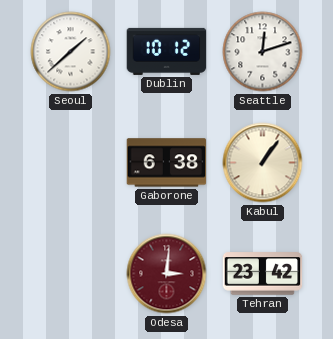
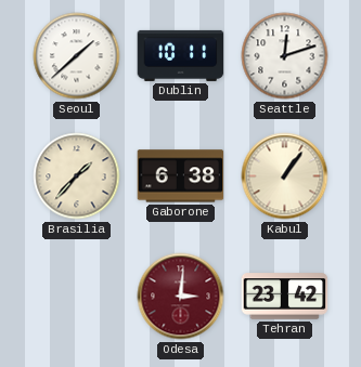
Dublin: 10:12 -> 10:11 (181, 55)
Brasilia: none -> 1:37 (77, 176)
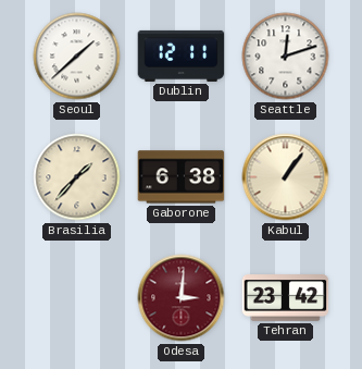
Dublin: 10:11 -> 12:11 (182, 56)
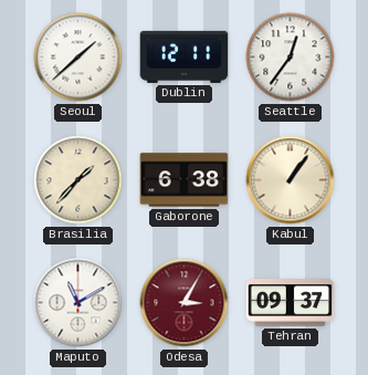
Seattle: 12:12 -> 12:36 (291, 58)
Maputo: none -> 11:10 (78, 303)
Odesa: 3:01 -> 3:05 (185, 303)
Tehran: 23:42 -> 09:37 (291, 303)
